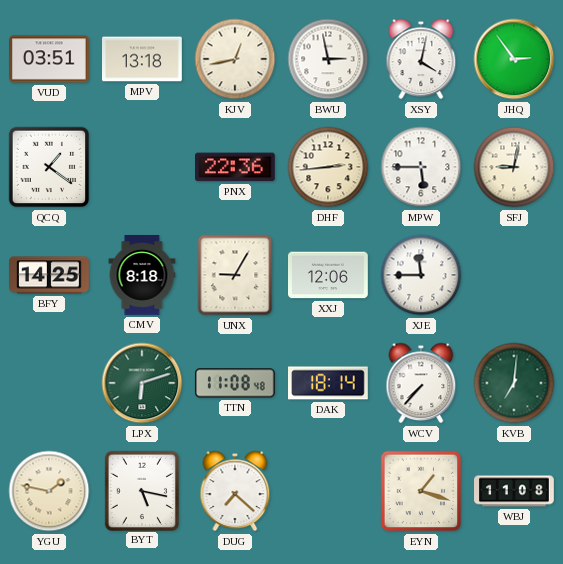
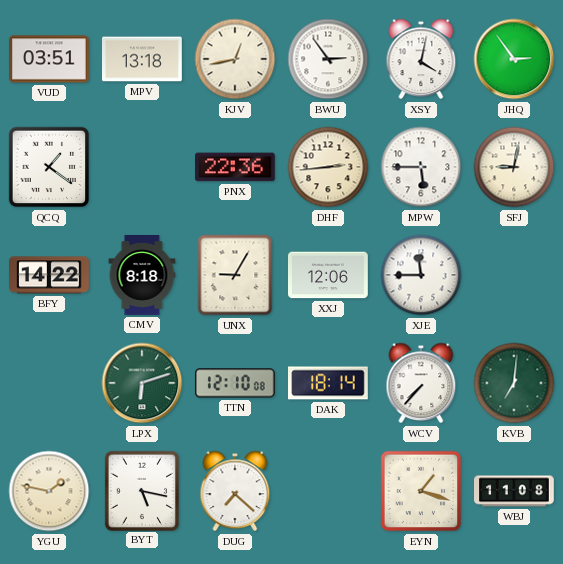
BWU: 2:58 -> 2:54 (328, 59)
BFY: 14:25 -> 14:22 (50, 275)
TTN: 11:08 -> 12:10 (235, 383)
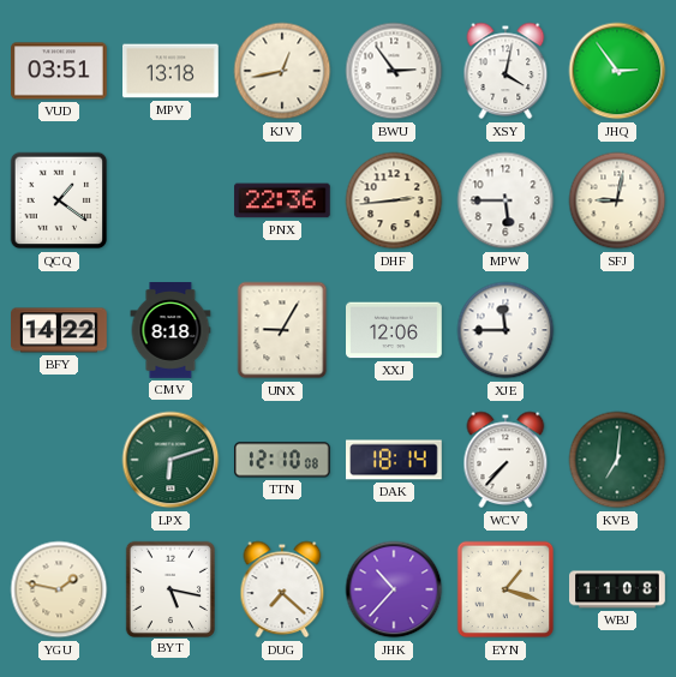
JHK: none -> 10:37 (394, 589)
